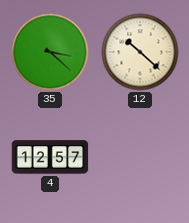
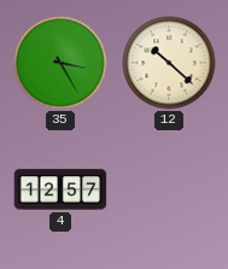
35: 3:22 -> 3:25 (60, 63)
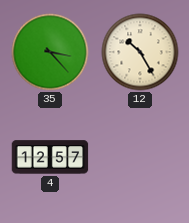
35: 3:25 -> 3:23 (50, 52)
12: 10:22 -> 10:25 (140, 52)
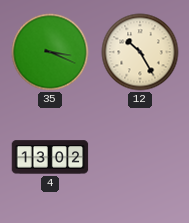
35: 3:23 -> 3:19 (50, 52)
4: 12:57 -> 13:02 (50, 157)
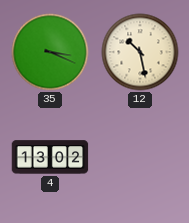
12: 10:25 -> 10:28 (140, 52)
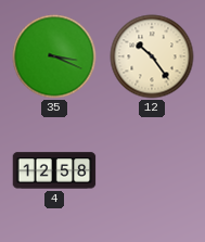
12: 10:28 -> 10:24 (152, 56)
4: 13:02 -> 12:58 (54, 170)
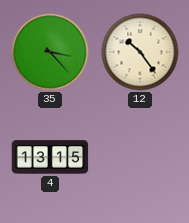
35: 3:19 -> 3:23 (50, 52)
4: 12:58 -> 13:15 (50, 157)
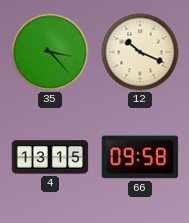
12: 10:24 -> 10:19 (140, 52)
66: none -> 09:58 (140, 157)
